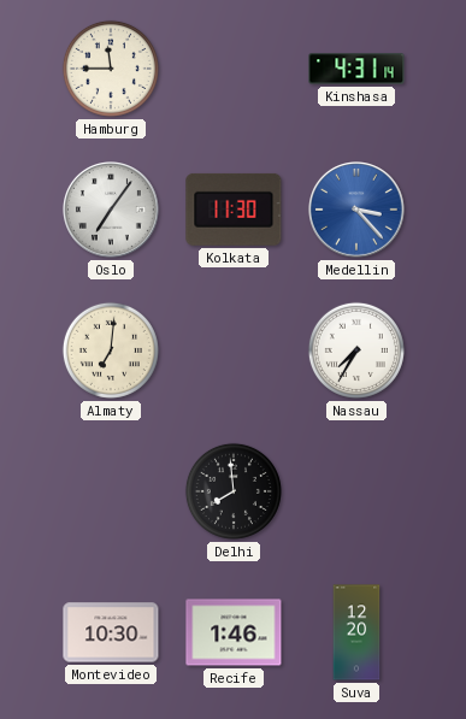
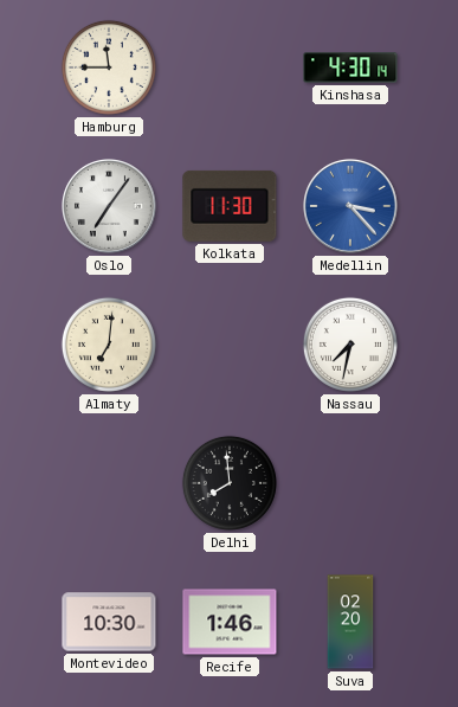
Kinshasa: 4:31 -> 4:30 (350, 68)
Nassau: 7:35 -> 7:32 (350, 345)
Suva: 12:20 -> 02:20 (350, 622)
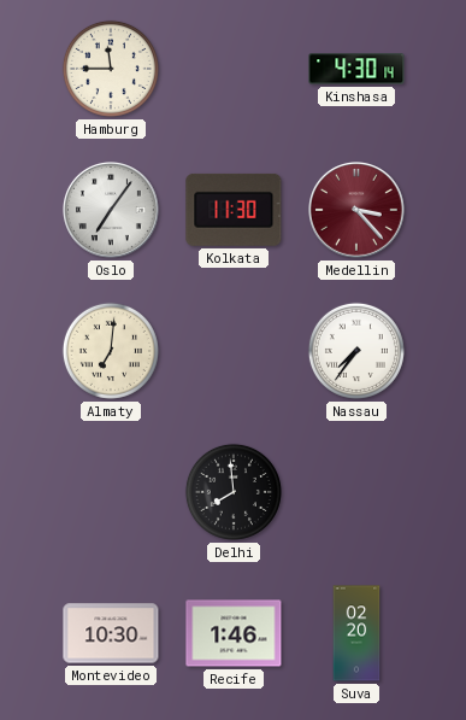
Medellin dial: blue -> burgundy (358, 211)
Nassau: 7:32 -> 7:36 (356, 351)
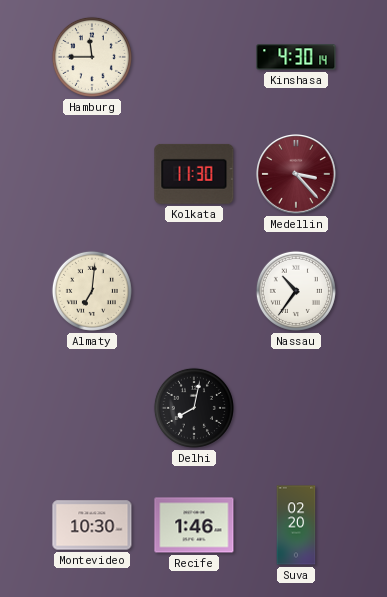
Oslo: 7:06 -> none (112, 211)
Nassau: 7:36 -> 10:36 (296, 291)
Delhi: 7:59 -> 8:02 (194, 408)
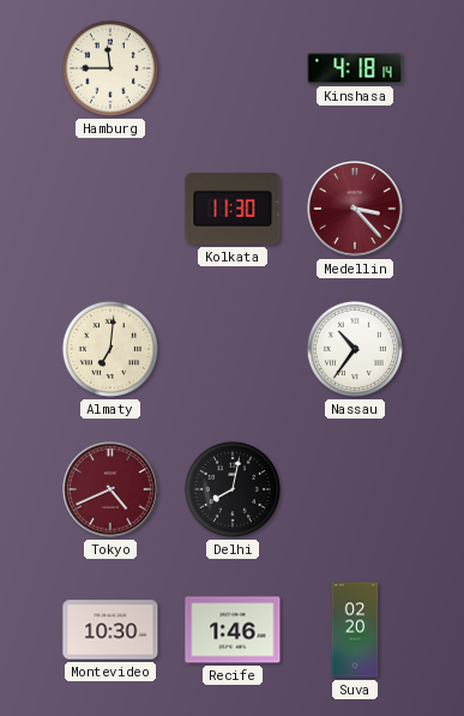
Kinshasa: 4:30 -> 4:18 (355, 68)
Tokyo: none -> 4:41 (112, 491)
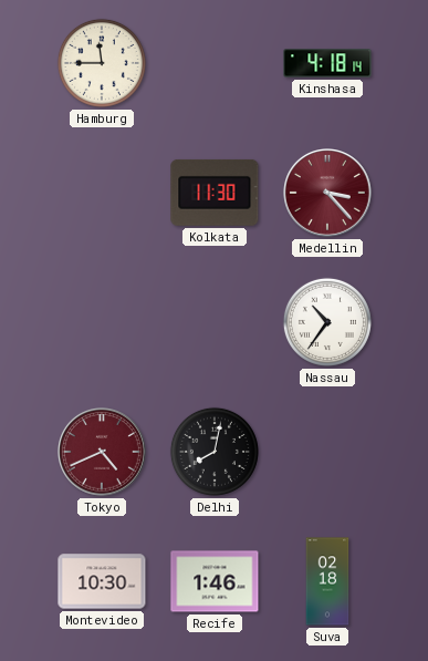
Almaty: 7:01 -> none (110, 349)
Suva: 02:20 -> 02:18 (327, 581)
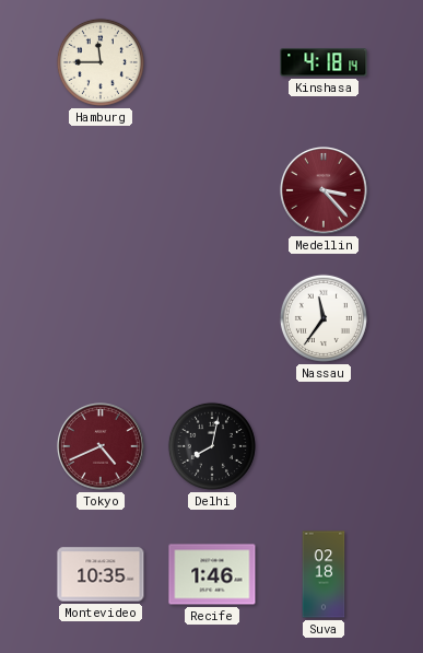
Kolkata: 11:30 -> none (215, 193)
Nassau: 10:36 -> 11:36 (324, 318)
Montevideo: 10:30 -> 10:35 (101, 574)
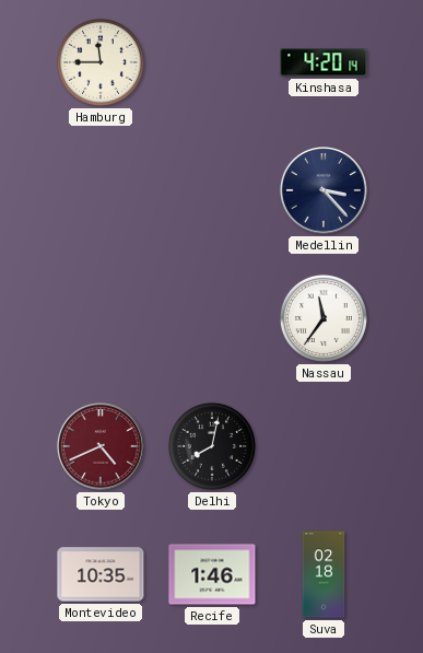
Kinshasa: 4:18 -> 4:20 (324, 62)
Medellin dial: burgundy -> navy (325, 191)
